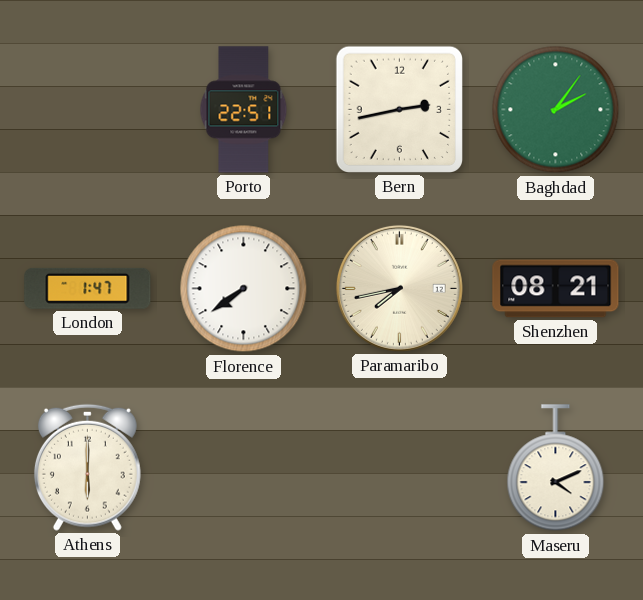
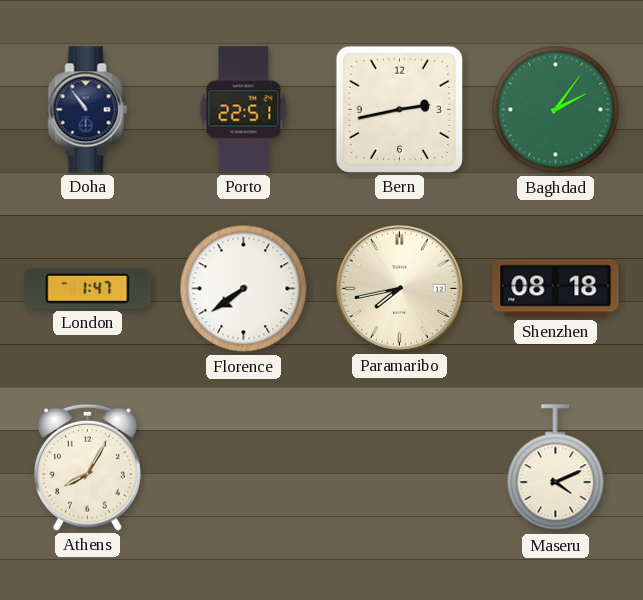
Doha: none -> 10:54 (88, 110)
Shenzhen: 08:21 -> 08:18 (556, 289)
Athens: 6:00 -> 8:05 (87, 467)
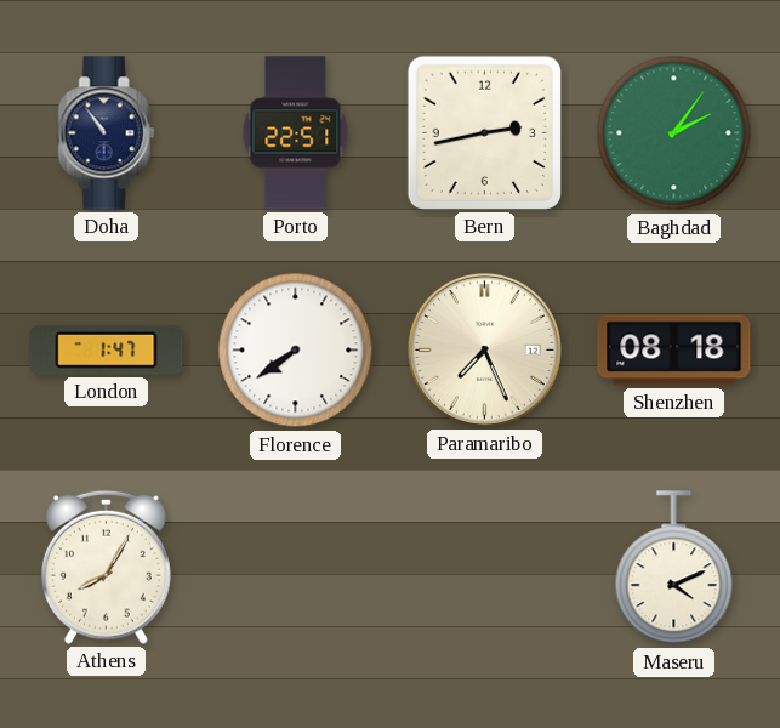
Paramaribo: 7:43 -> 7:26 (484, 349)
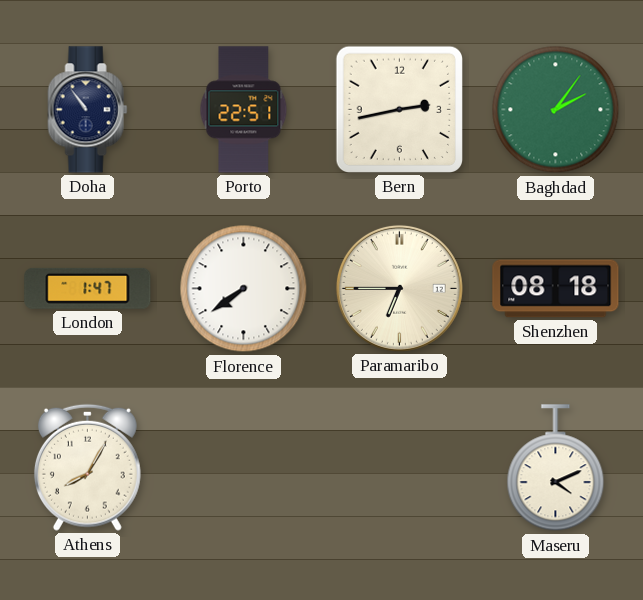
Paramaribo: 7:26 -> 6:45 (399, 288)
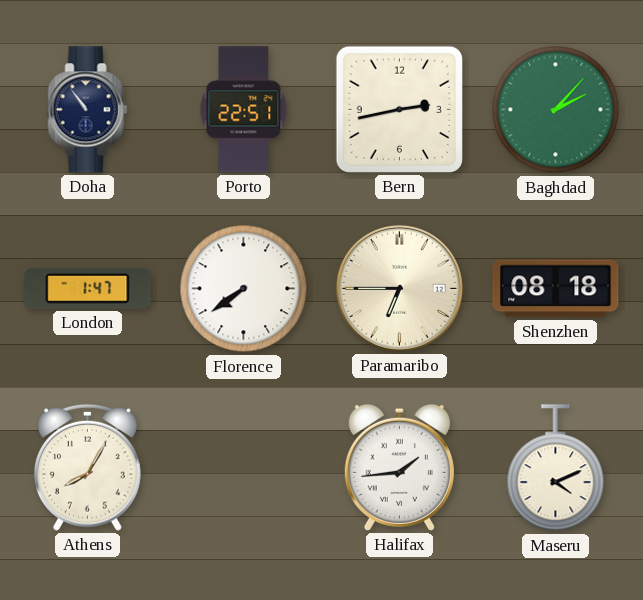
Baghdad: 2:06 -> 2:07 (556, 110)
Halifax: none -> 1:44 (399, 467)
